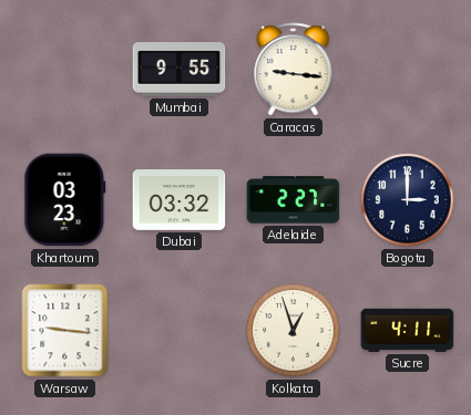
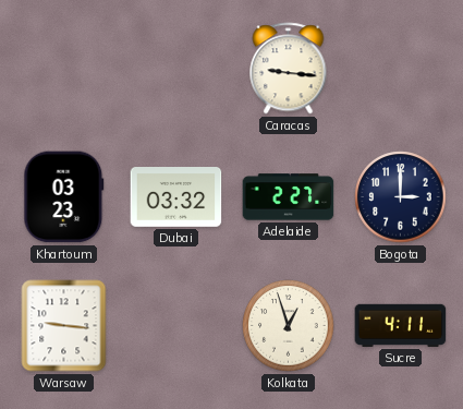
Mumbai: 9:55 -> none (180, 70)
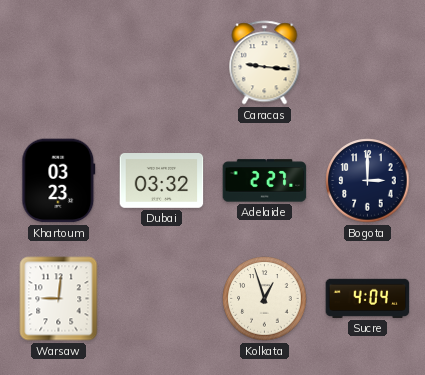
Warsaw: 9:16 -> 9:01 (59, 299)
Sucre: 4:11 -> 4:04 (368, 298)
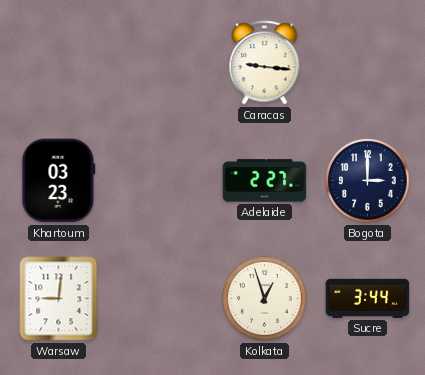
Dubai: 03:32 -> none (162, 181)
Sucre: 4:04 -> 3:44 (368, 298)
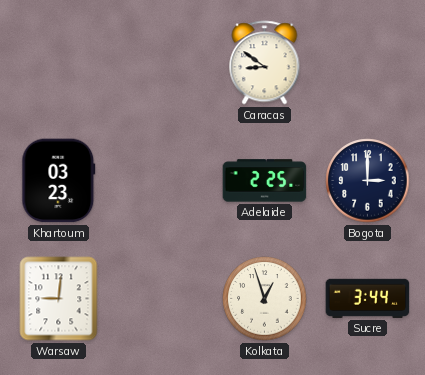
Caracas: 9:16 -> 8:51 (265, 63)
Adelaide: 2:27 -> 2:25 (265, 181)
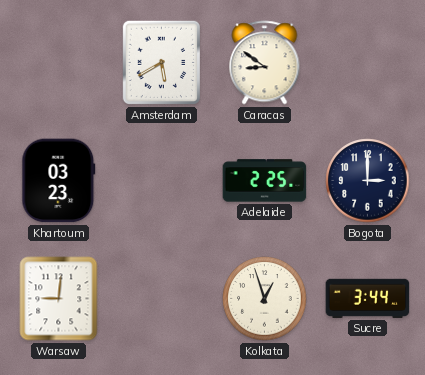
Amsterdam: none -> 5:40 (161, 62)
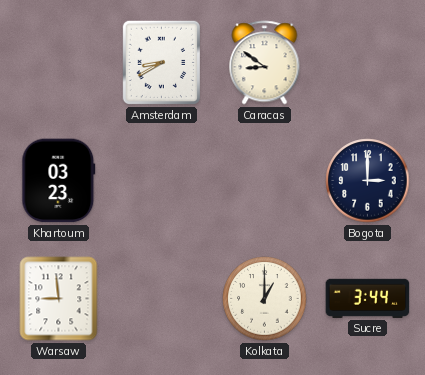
Amsterdam: 5:40 -> 8:40 (161, 62)
Adelaide: 2:25 -> none (265, 181)
Warsaw: 9:01 -> 8:59 (59, 299)
Kolkata: 12:57 -> 1:00 (265, 299)
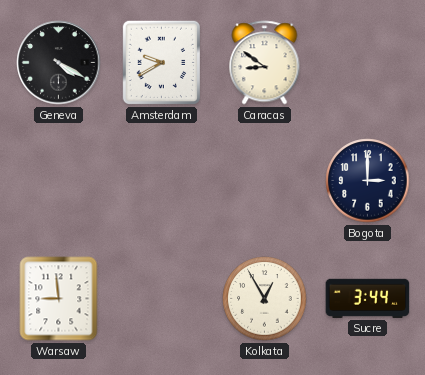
Geneva: none -> 4:20 (59, 63)
Amsterdam: 8:40 -> 9:40 (161, 62)
Khartoum: 03:23 -> none (59, 181)
Kolkata: 1:00 -> 12:55 (265, 299)
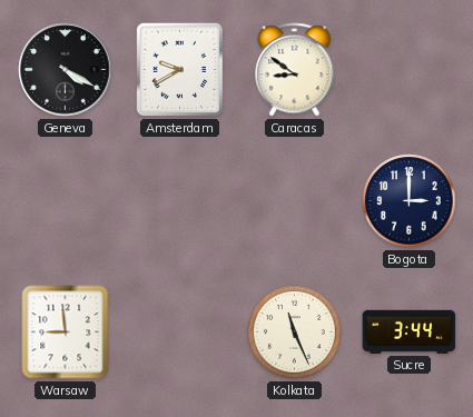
Kolkata: 12:55 -> 11:26 (295, 332)
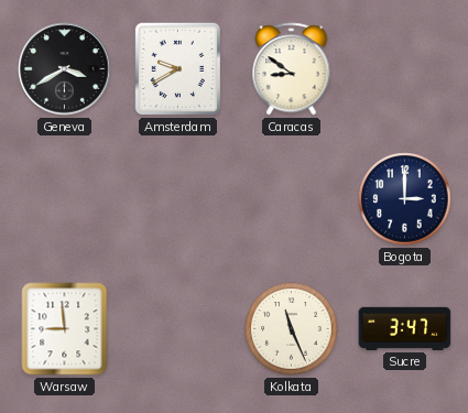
Geneva: 4:20 -> 3:40 (65, 69)
Sucre: 3:44 -> 3:47 (405, 328)
